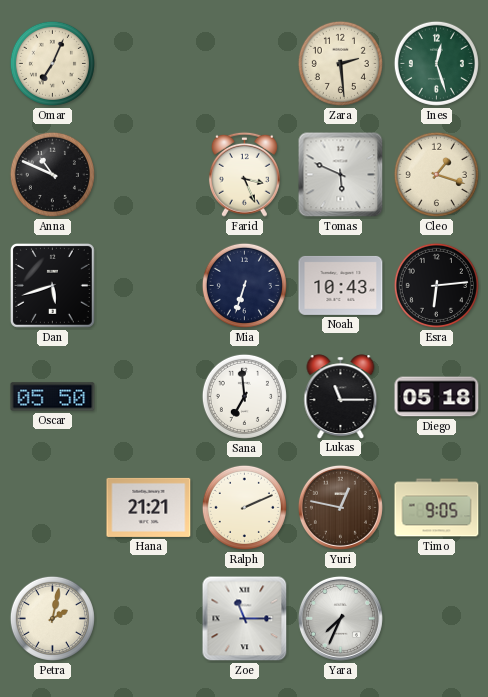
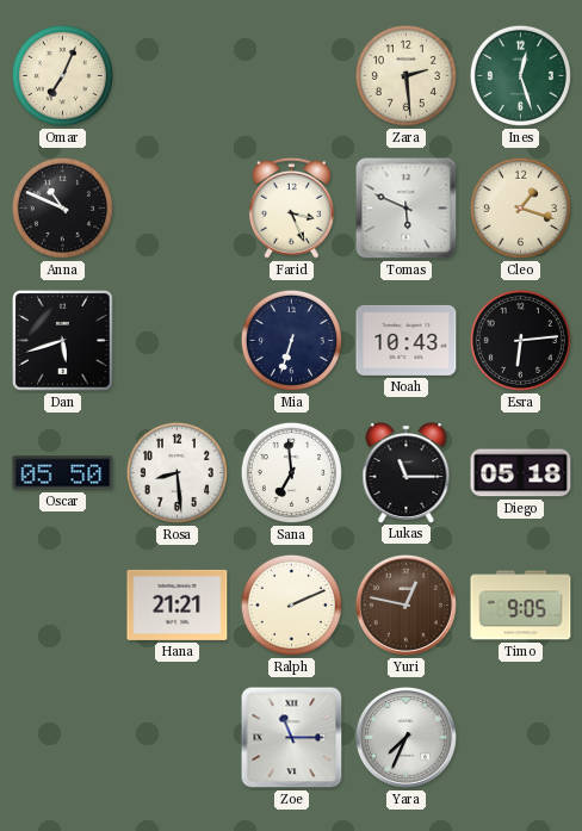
Rosa: none -> 8:29 (177, 472)
Petra: 2:02 -> none (52, 618)
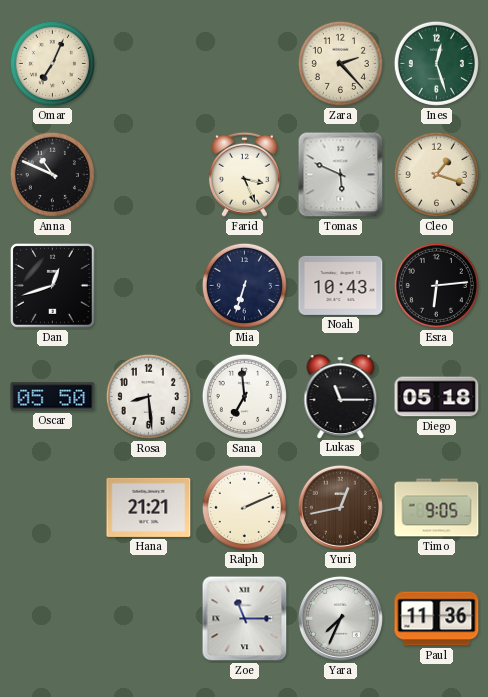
Zara: 2:29 -> 2:23 (340, 63)
Dan: 5:42 -> 12:42 (52, 285)
Yuri: 12:47 -> 12:43 (340, 507)
Paul: none -> 11:36 (437, 619)
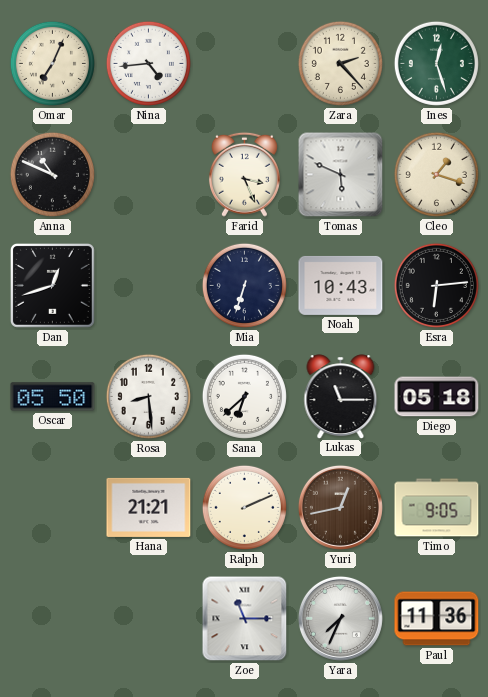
Nina: none -> 4:44 (148, 63)
Sana: 6:59 -> 6:38 (244, 396)
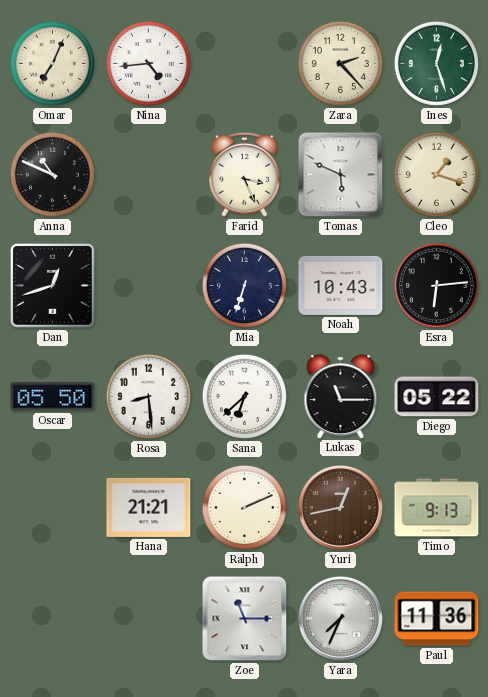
Diego: 05:18 -> 05:22 (437, 397)
Timo: 9:05 -> 9:13 (437, 508)
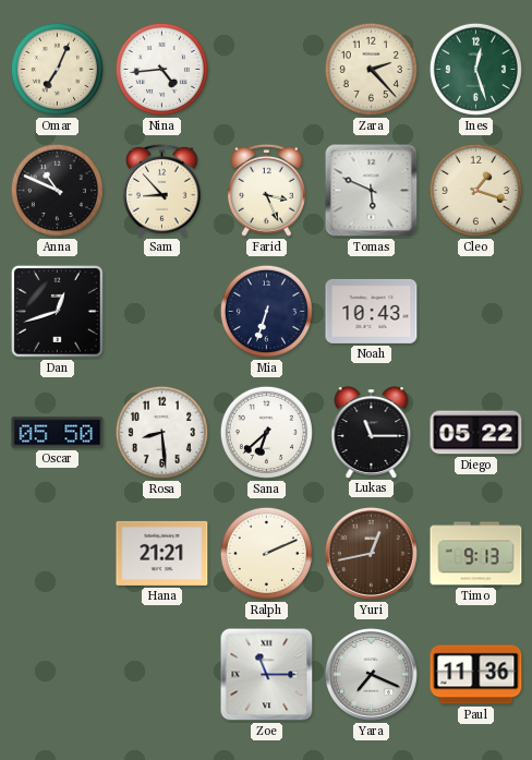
Sam: none -> 8:53 (161, 190)
Esra: 6:14 -> none (436, 285)
Yara: 7:34 -> 7:19 (371, 674)
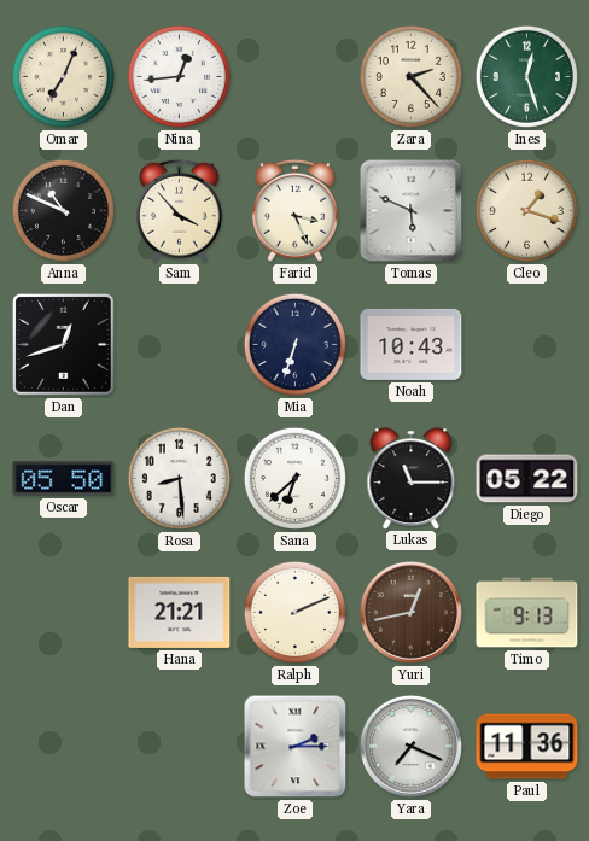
Nina: 4:44 -> 12:44 (179, 76)
Sam: 8:53 -> 3:53 (179, 210)
Zoe: 11:15 -> 2:15 (296, 747)
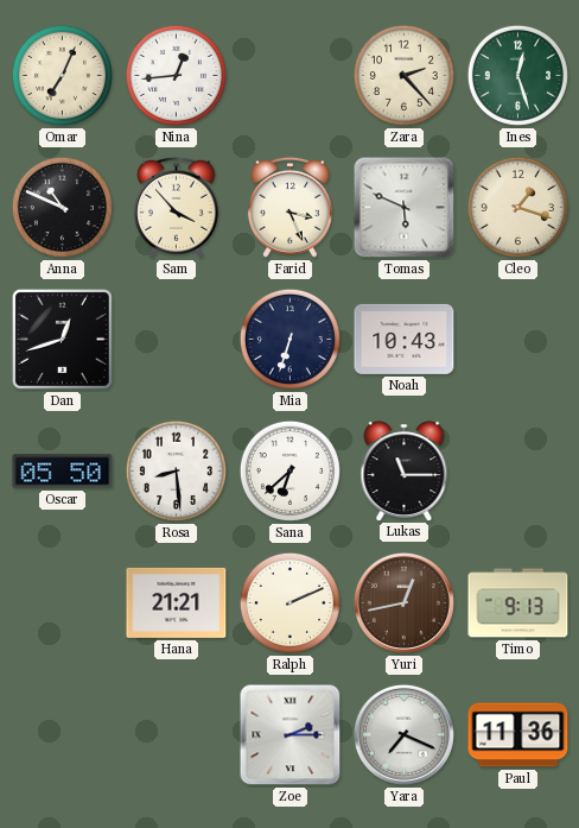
Diego: 05:22 -> none (527, 479)
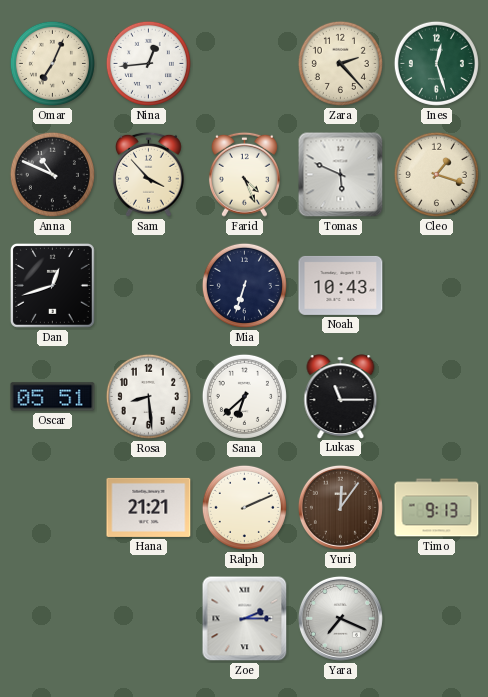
Farid: 3:26 -> 4:26 (244, 174)
Oscar: 05:50 -> 05:51 (53, 397)
Yuri: 12:43 -> 12:06 (340, 507)
Paul: 11:36 -> none (518, 735)
